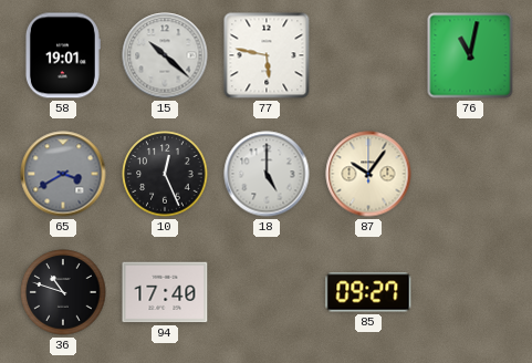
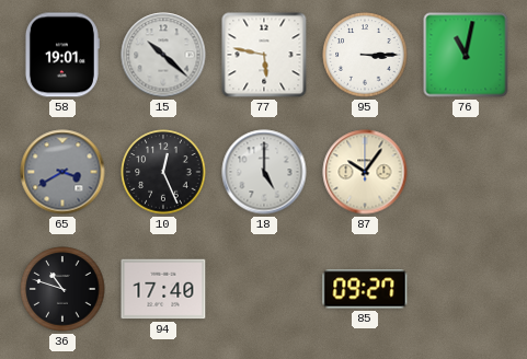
95: none -> 3:15 (365, 55)
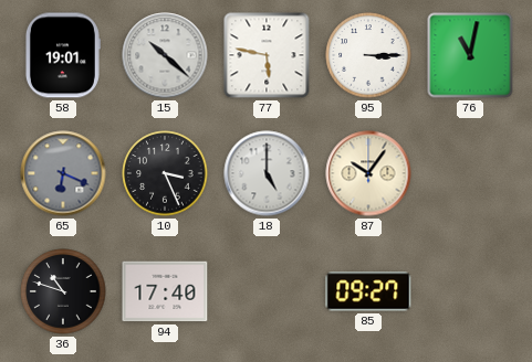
65: 3:40 -> 6:19 (63, 173)
10: 12:26 -> 3:26 (165, 173)
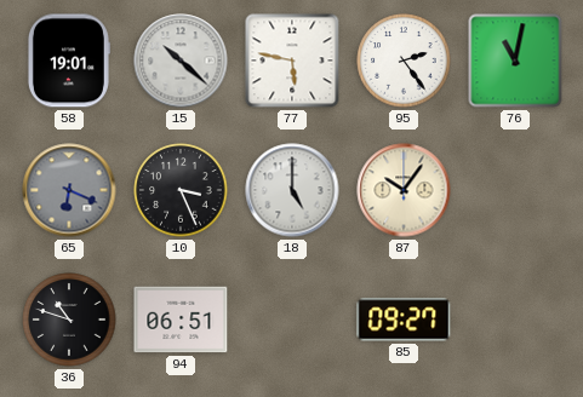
95: 3:15 -> 2:24 (404, 61)
94: 17:40 -> 06:51 (181, 320)
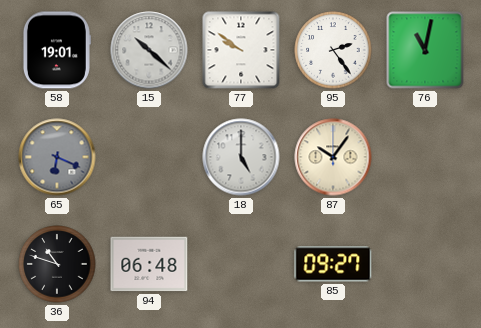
77: 5:47 -> 9:51 (241, 50)
10: 3:26 -> none (181, 190)
94: 06:51 -> 06:48 (149, 264)
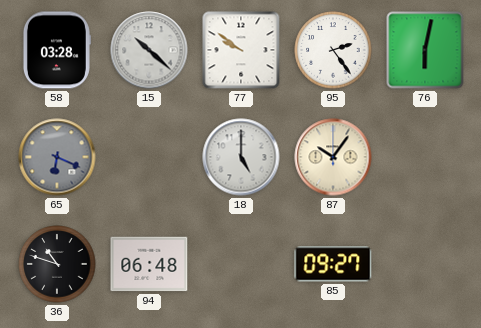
58: 19:01 -> 03:28 (56, 50)
76: 11:02 -> 6:02 (425, 50)
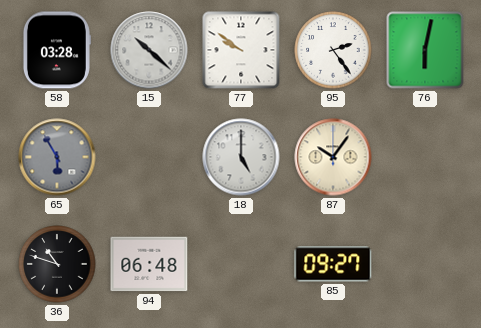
65: 6:19 -> 5:55 (57, 157)
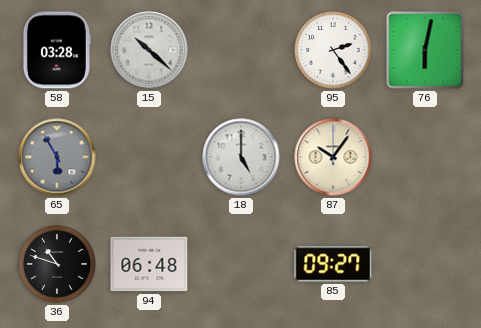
77: 9:51 -> none (241, 50)
